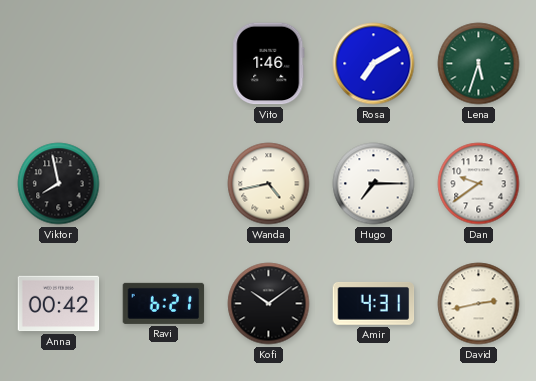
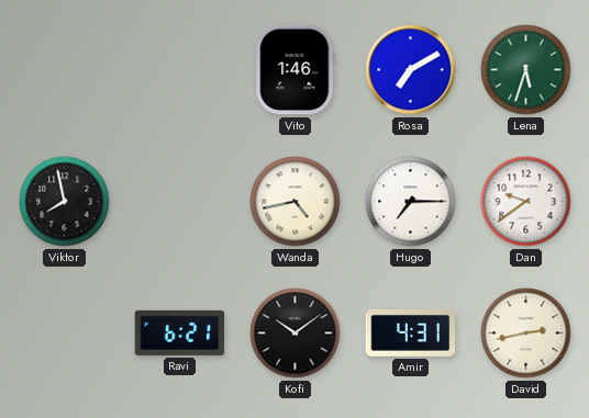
Anna: 00:42 -> none (59, 304)
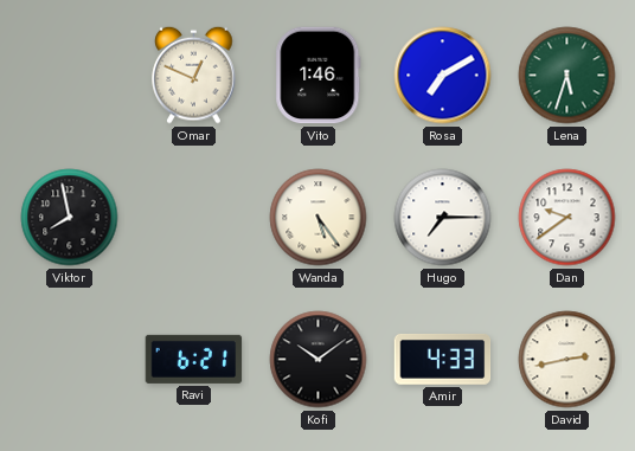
Omar: none -> 12:49 (194, 75)
Wanda: 4:43 -> 5:24 (319, 218)
Amir: 4:31 -> 4:33 (443, 359)
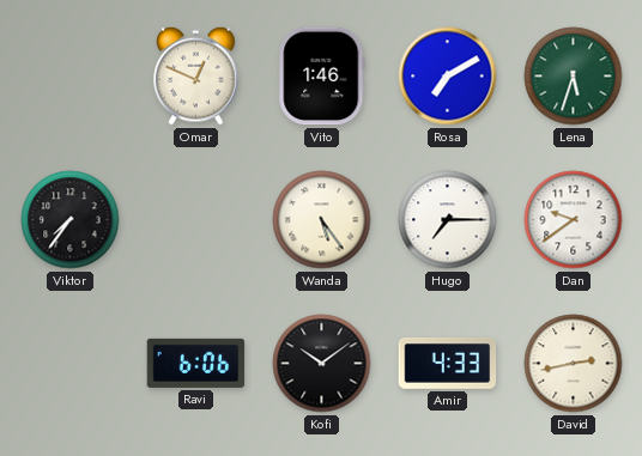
Viktor: 7:58 -> 7:36 (71, 220)
Ravi: 6:21 -> 6:06 (196, 363)
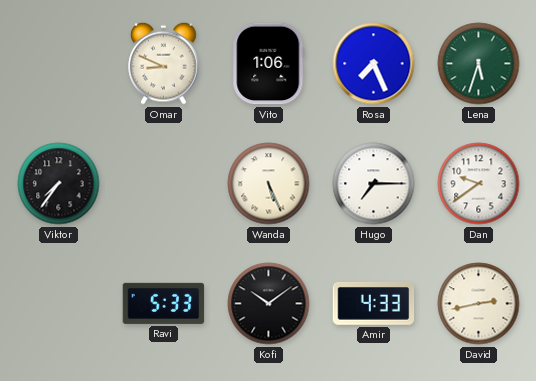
Omar: 12:49 -> 8:49 (164, 63)
Vito: 1:46 -> 1:06 (269, 64)
Rosa: 7:10 -> 7:26 (374, 64)
Wanda: 5:24 -> 5:26 (269, 184)
Ravi: 6:06 -> 5:33 (164, 303)
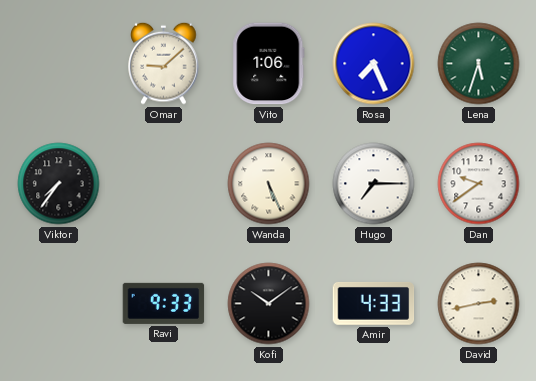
Omar: 8:49 -> 9:08 (164, 63)
Ravi: 5:33 -> 9:33 (164, 303)
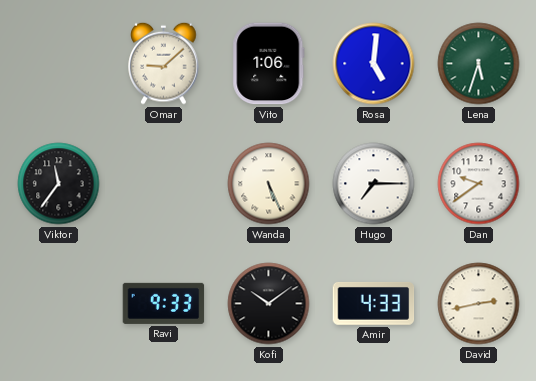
Rosa: 7:26 -> 5:01 (374, 64)
Viktor: 7:36 -> 11:36 (59, 184)
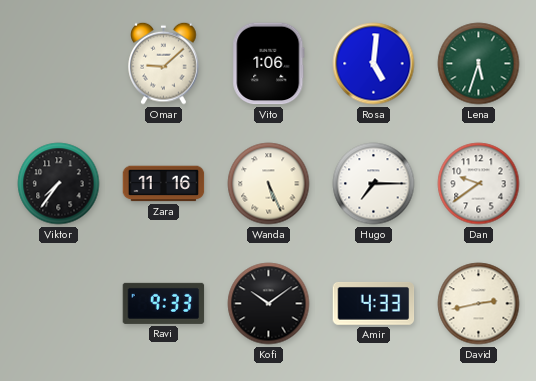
Viktor: 11:36 -> 7:36 (59, 184)
Zara: none -> 11:16 (164, 184)
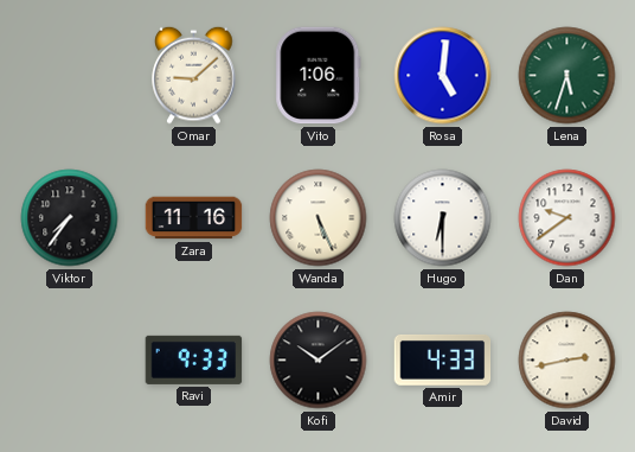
Hugo: 7:15 -> 6:30 (443, 218)
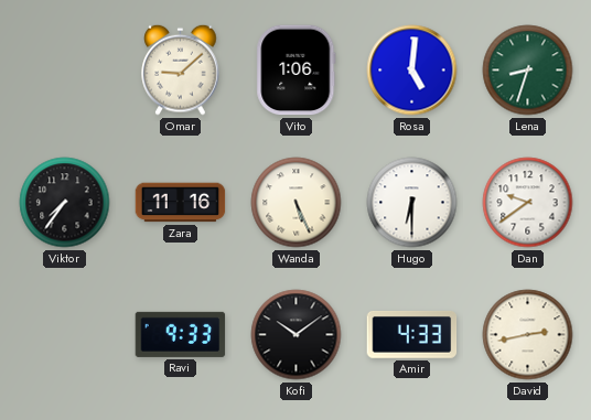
Lena: 5:33 -> 8:33 (528, 71)
